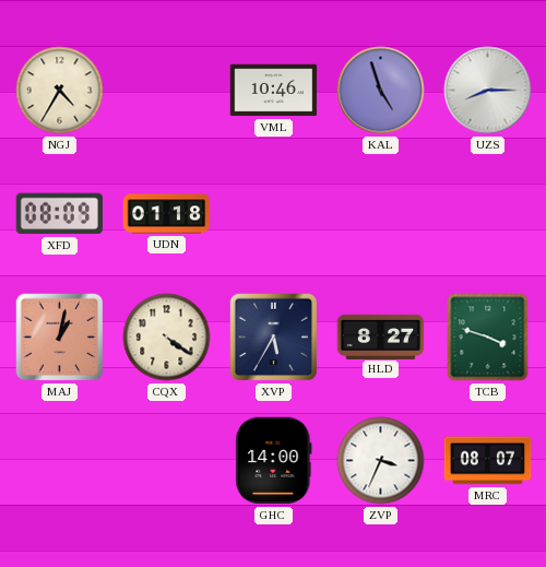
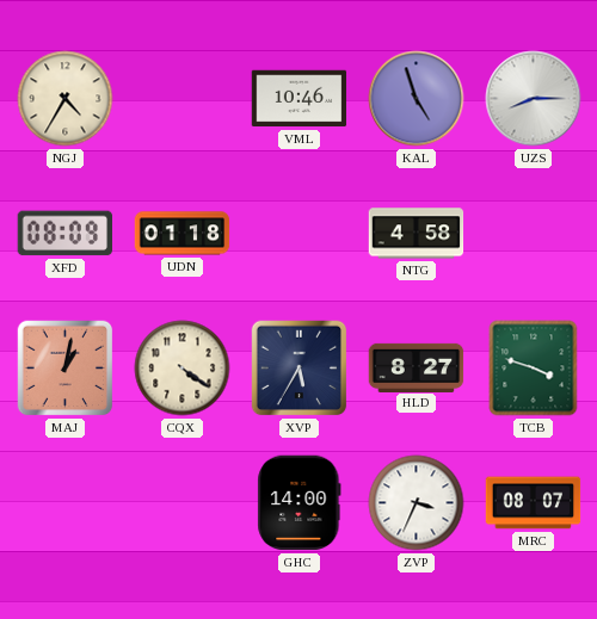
NTG: none -> 4:58 (417, 234)
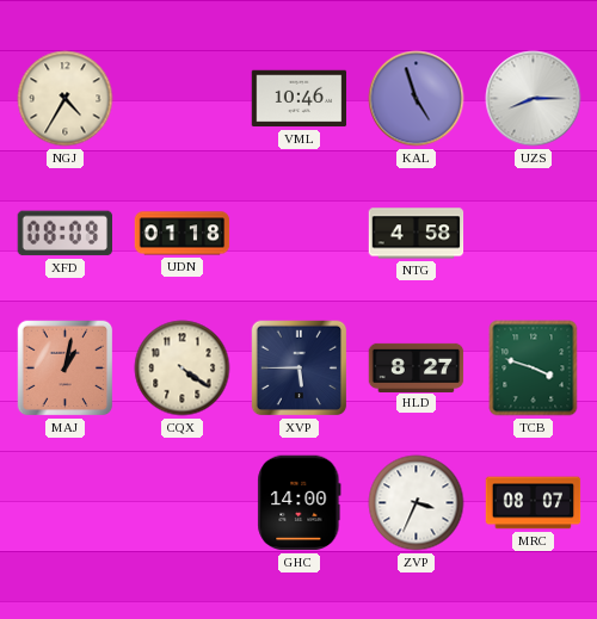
XVP: 5:35 -> 5:45 (300, 369)
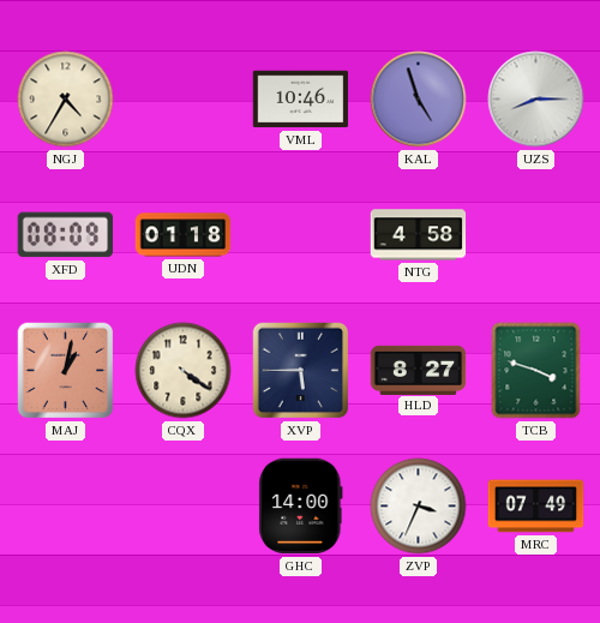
MRC: 08:07 -> 07:49 (536, 507)
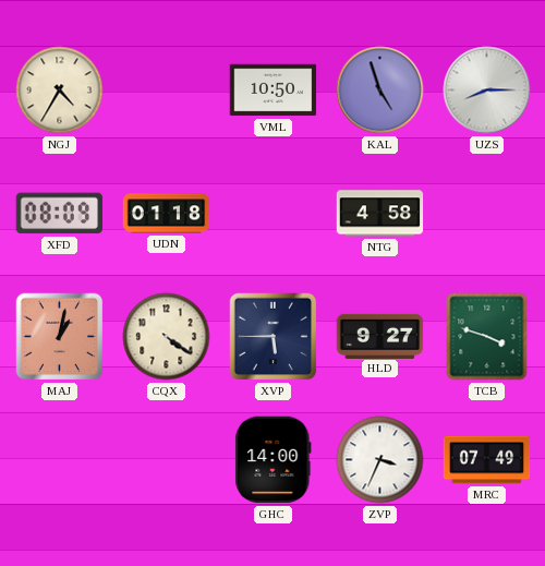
VML: 10:46 -> 10:50 (274, 91)
HLD: 8:27 -> 9:27 (380, 336)
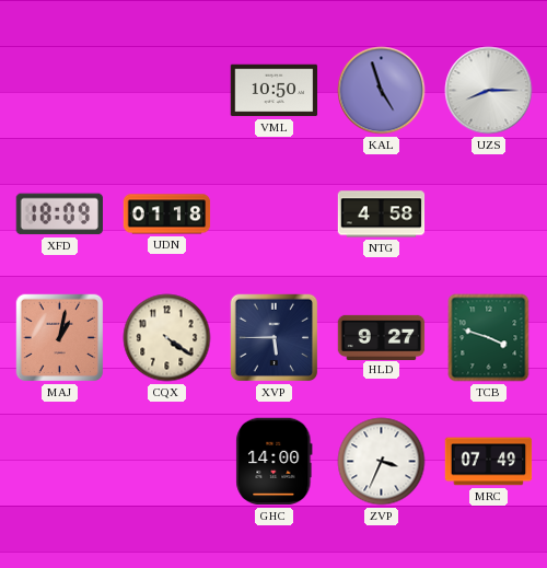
NGJ: 4:35 -> none (60, 91)
XFD: 08:09 -> 18:09 (59, 215)
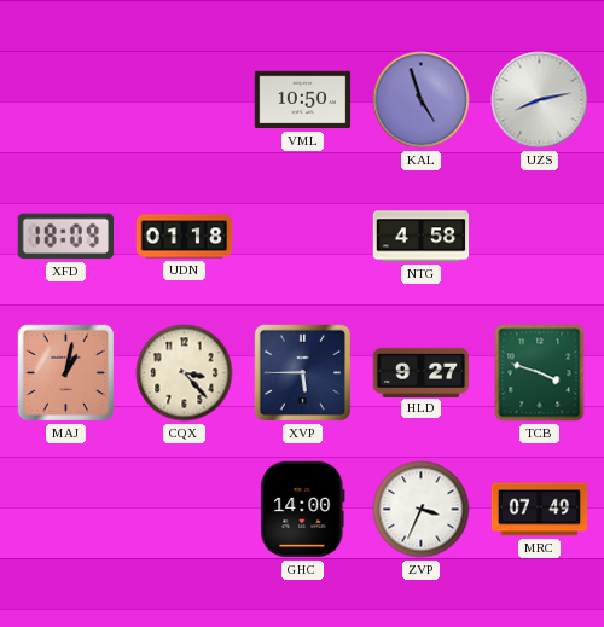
UZS: 8:15 -> 8:13 (540, 100)
CQX: 4:21 -> 3:23 (185, 373)
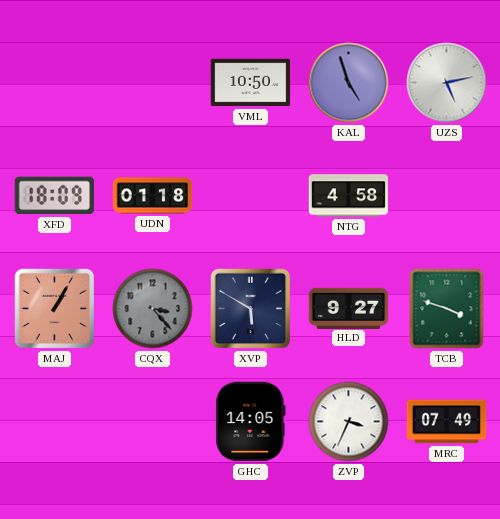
UZS: 8:13 -> 5:13 (447, 83)
MAJ: 1:02 -> 1:05 (55, 309)
CQX dial: cream -> grey (153, 309)
XVP: 5:45 -> 5:50 (251, 309)
GHC: 14:00 -> 14:05 (251, 422)
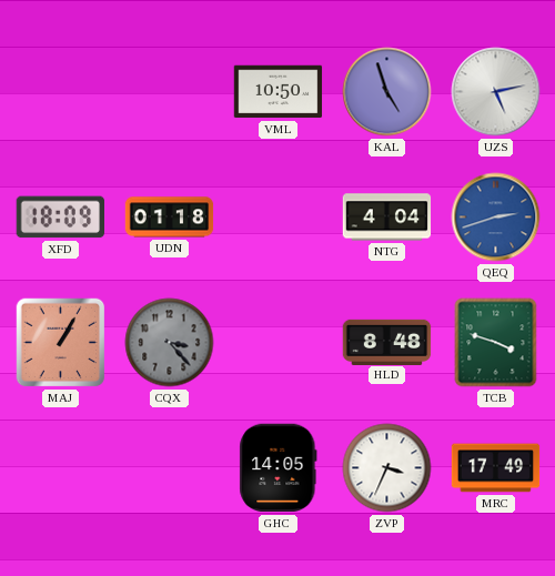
NTG: 4:58 -> 4:04 (387, 218)
QEQ: none -> 2:42 (496, 218)
XVP: 5:50 -> none (251, 309)
HLD: 9:27 -> 8:48 (387, 342)
MRC: 07:49 -> 17:49 (496, 468)
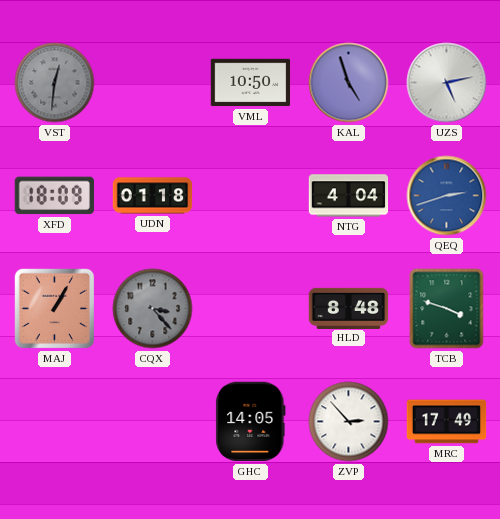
VST: none -> 12:31 (55, 83)
ZVP: 3:34 -> 2:53 (349, 422)
